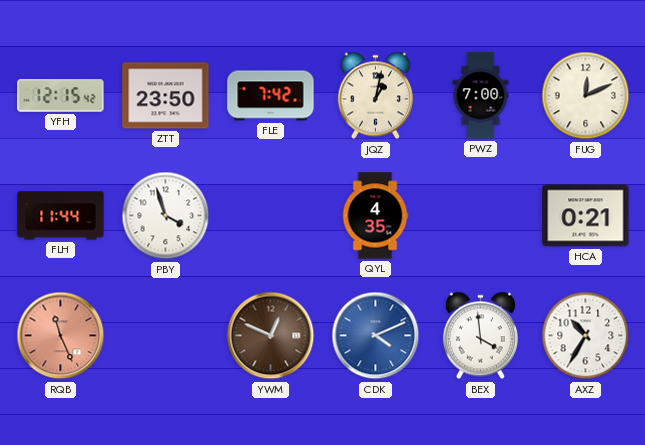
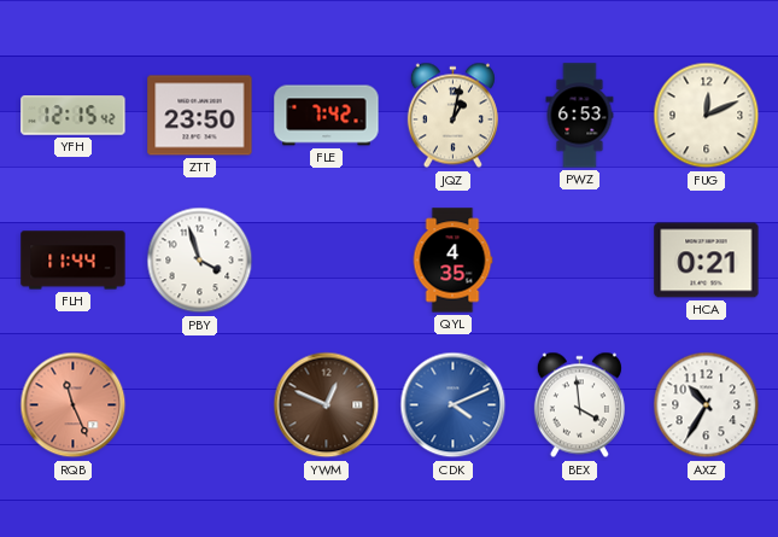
PWZ: 7:00 -> 6:53 (580, 116)
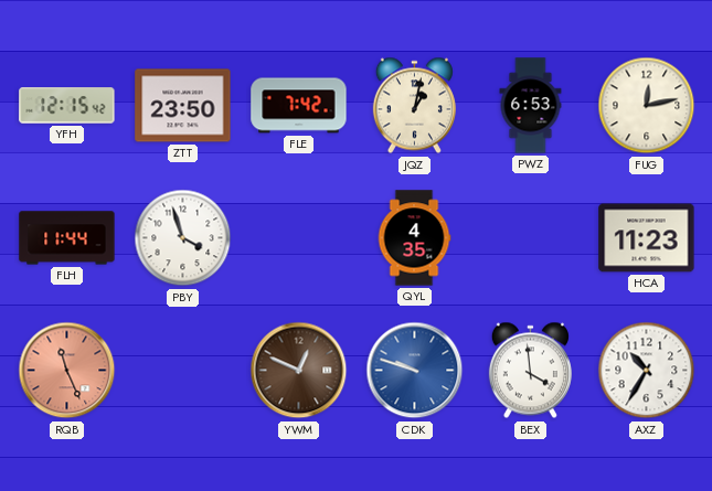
FUG: 12:11 -> 12:13 (647, 106)
HCA: 0:21 -> 11:23 (647, 238)
CDK: 4:11 -> 9:48 (415, 371)
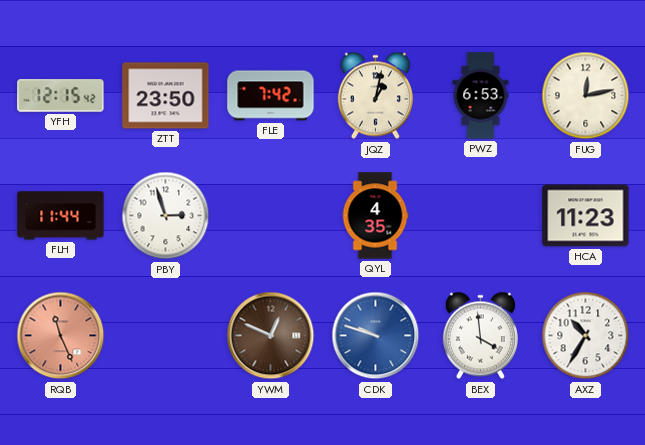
PBY: 3:57 -> 2:57 (166, 216)
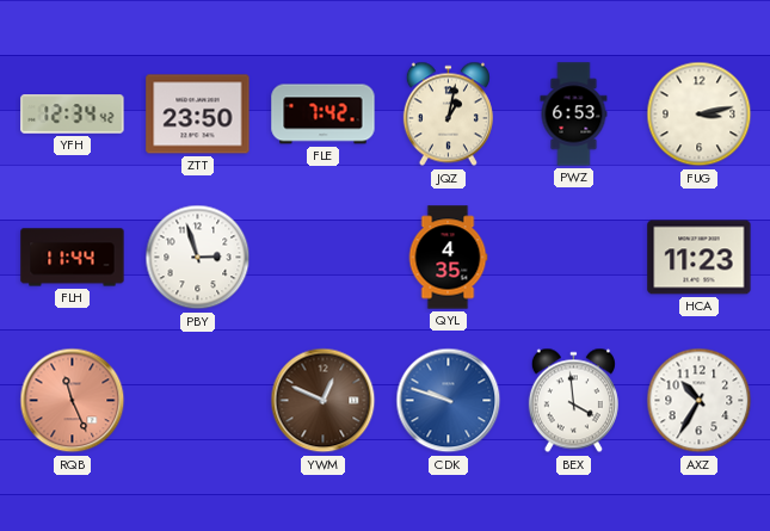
YFH: 12:15 -> 12:34 (73, 115)
FUG: 12:13 -> 3:13 (700, 115)
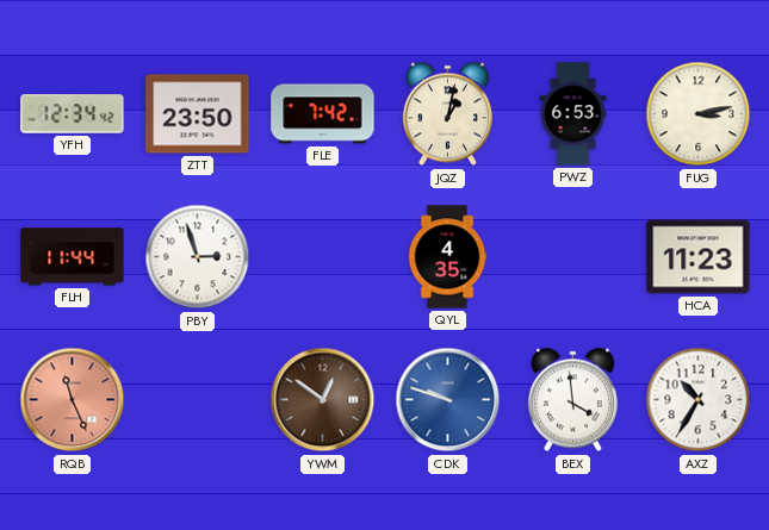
YWM: 12:49 -> 12:51 (323, 400)
